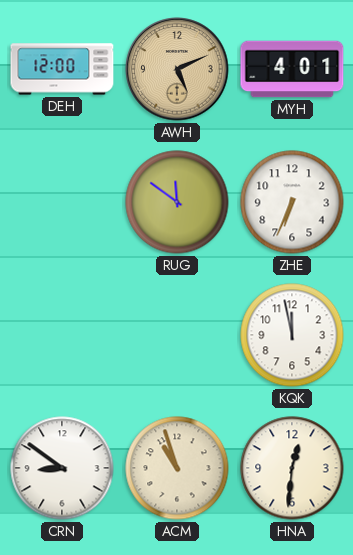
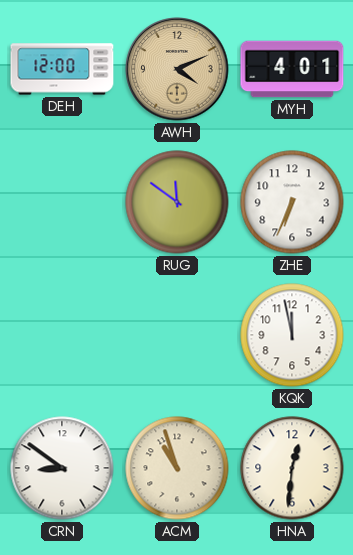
AWH: 5:11 -> 4:11 (177, 69)
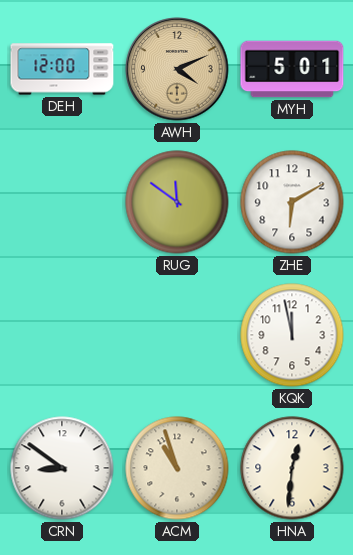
MYH: 4:01 -> 5:01 (292, 69)
ZHE: 6:34 -> 6:10 (292, 202)
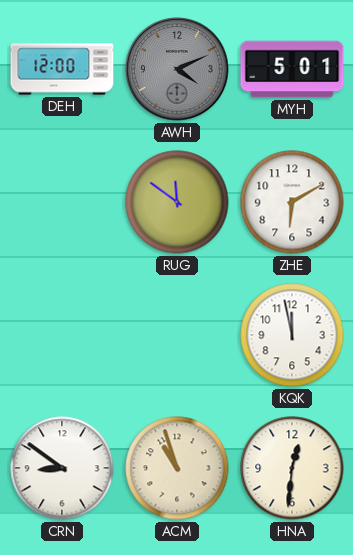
AWH dial: champagne -> grey (177, 69)
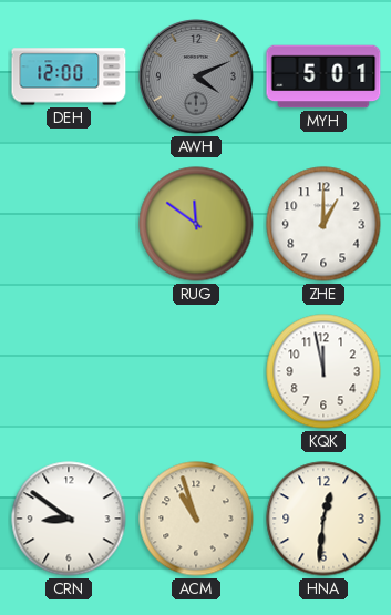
ZHE: 6:10 -> 1:00 (323, 224)
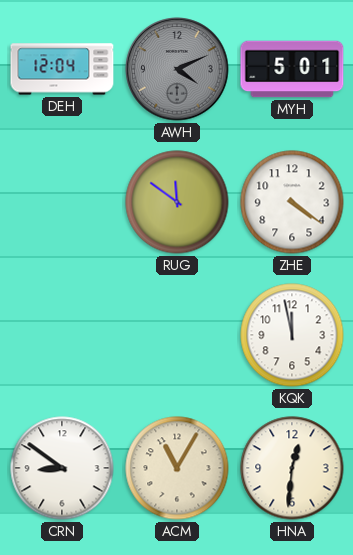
DEH: 12:00 -> 12:04 (62, 69)
ZHE: 1:00 -> 4:21 (292, 202)
ACM: 10:57 -> 11:05 (177, 468)
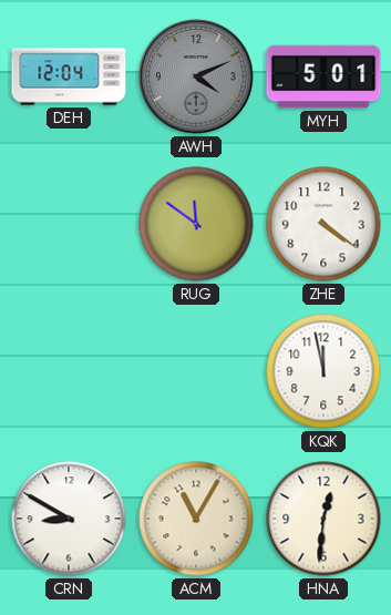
CRN: 8:51 -> 8:50 (69, 519)
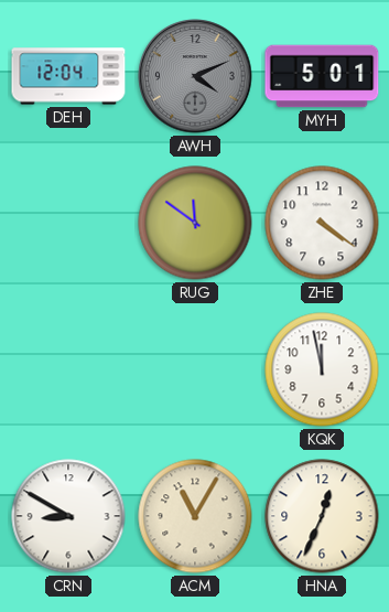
HNA: 12:31 -> 12:34 (322, 516)
